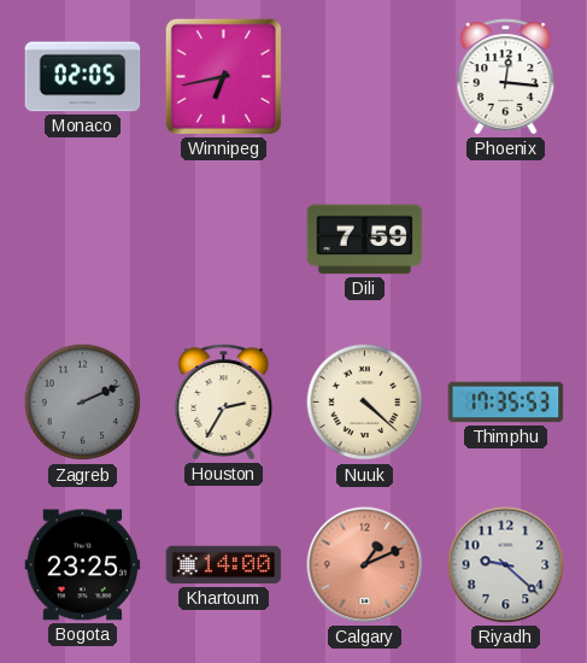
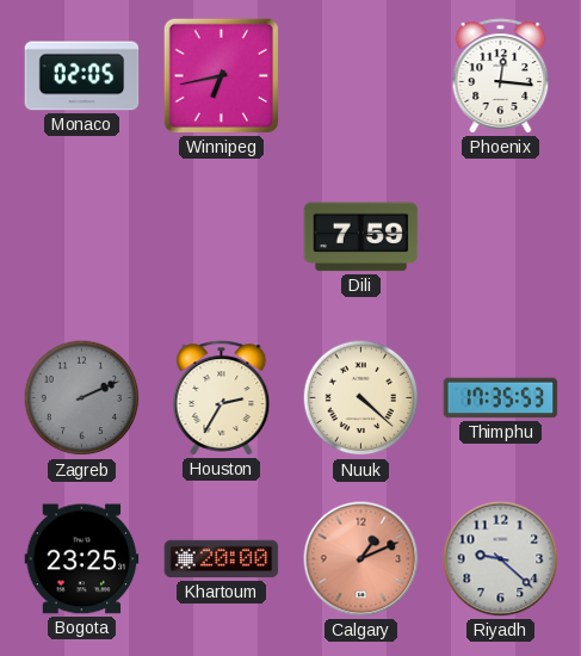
Khartoum: 14:00 -> 20:00 (222, 559)
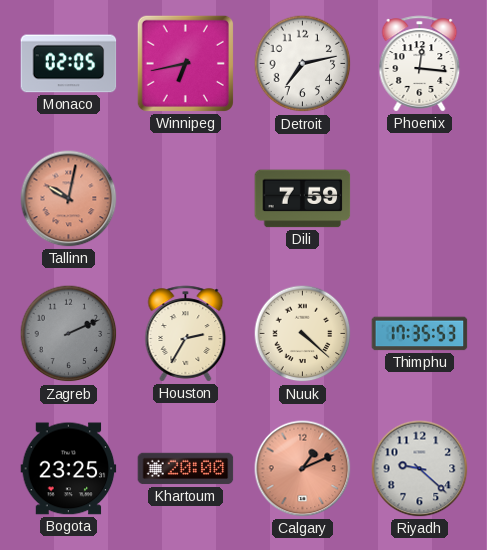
Detroit: none -> 7:13 (303, 64)
Tallinn: none -> 10:02 (69, 199)
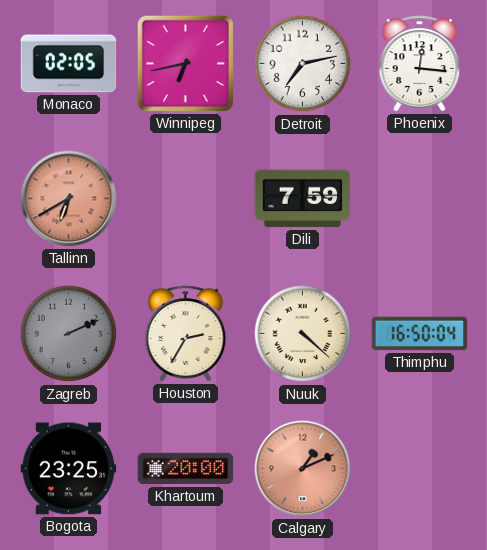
Tallinn: 10:02 -> 6:40 (69, 199)
Thimphu: 17:35 -> 16:50 (420, 334)
Riyadh: 9:22 -> none (420, 469)
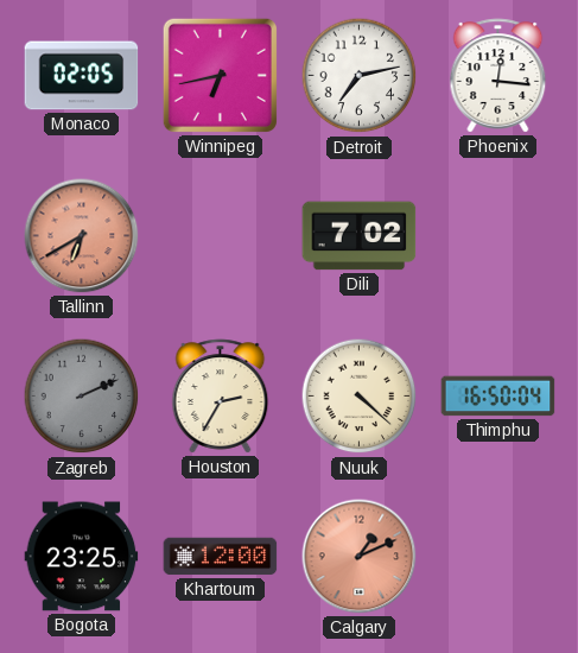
Dili: 7:59 -> 7:02 (360, 236)
Khartoum: 20:00 -> 12:00 (221, 557)
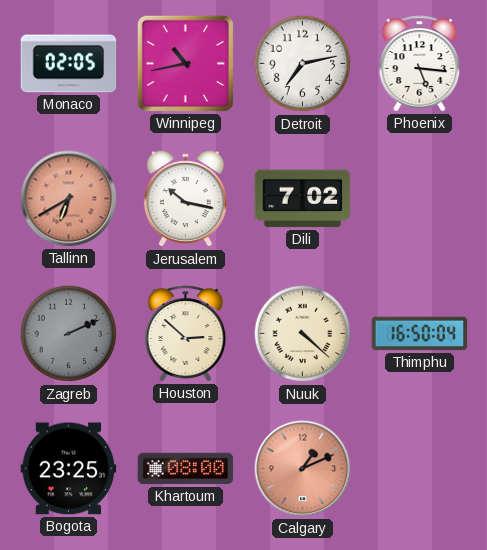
Winnipeg: 6:43 -> 10:43 (185, 63)
Phoenix: 12:16 -> 5:16 (420, 64)
Jerusalem: none -> 10:17 (185, 199)
Houston: 2:35 -> 2:52 (186, 334)
Khartoum: 12:00 -> 08:00 (186, 469)
